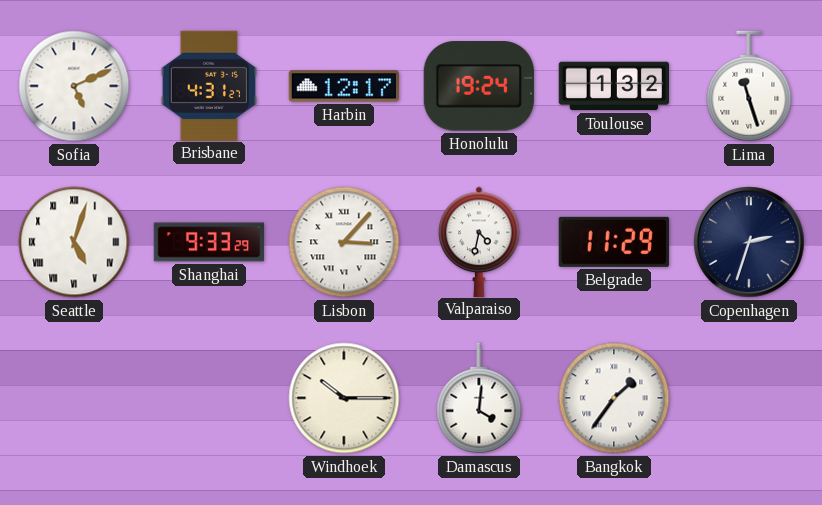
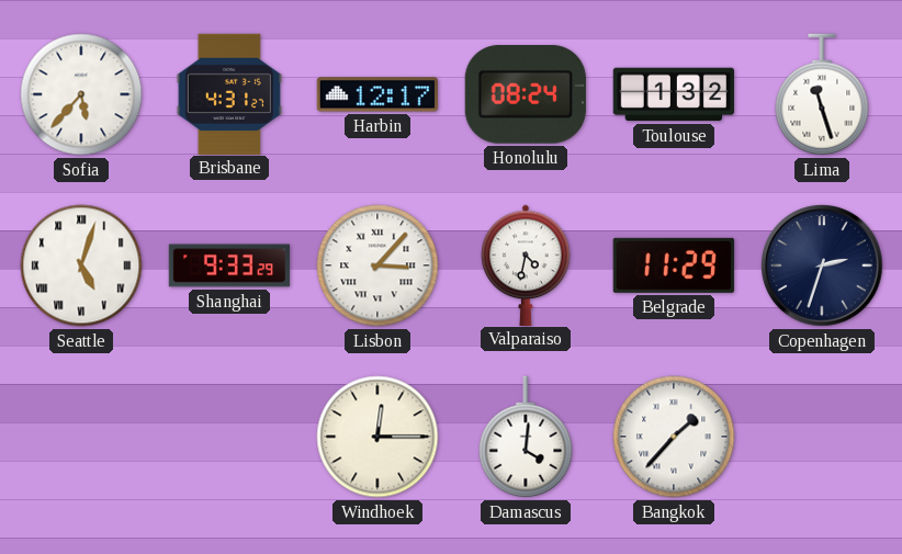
Sofia: 5:11 -> 5:37 (81, 94)
Honolulu: 19:24 -> 08:24 (526, 94)
Windhoek: 10:15 -> 12:15 (377, 437)
Bangkok: 1:36 -> 1:37 (674, 437)
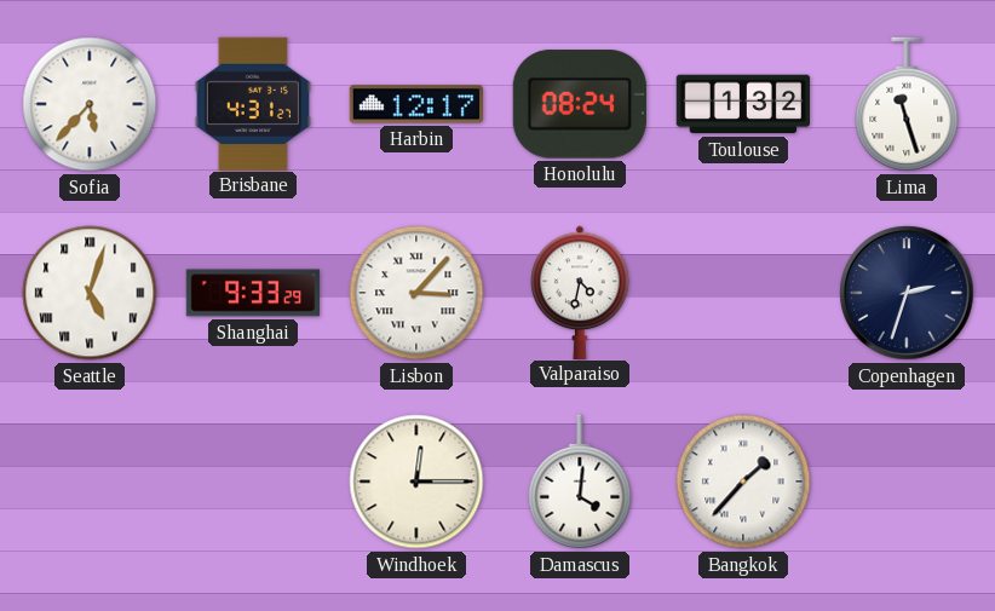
Belgrade: 11:29 -> none (674, 265)
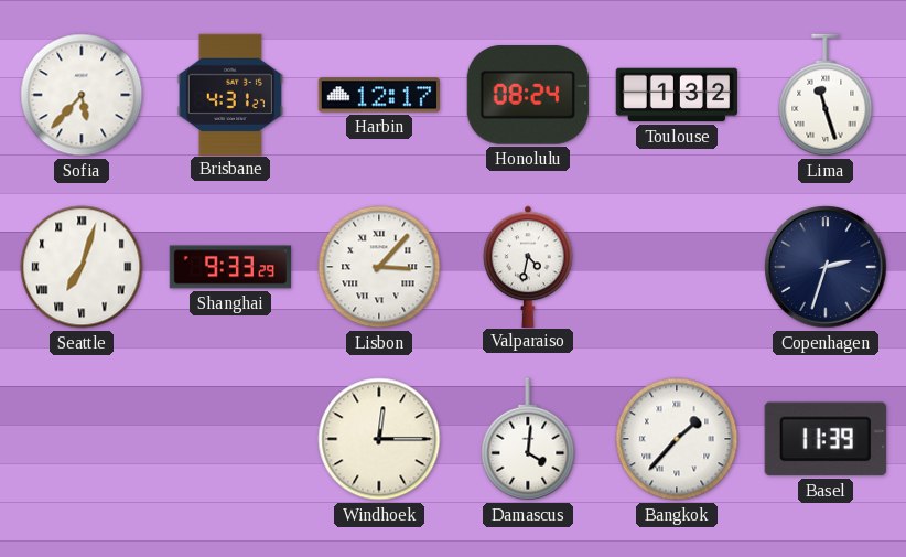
Seattle: 5:03 -> 7:03 (82, 267)
Basel: none -> 11:39 (826, 439)
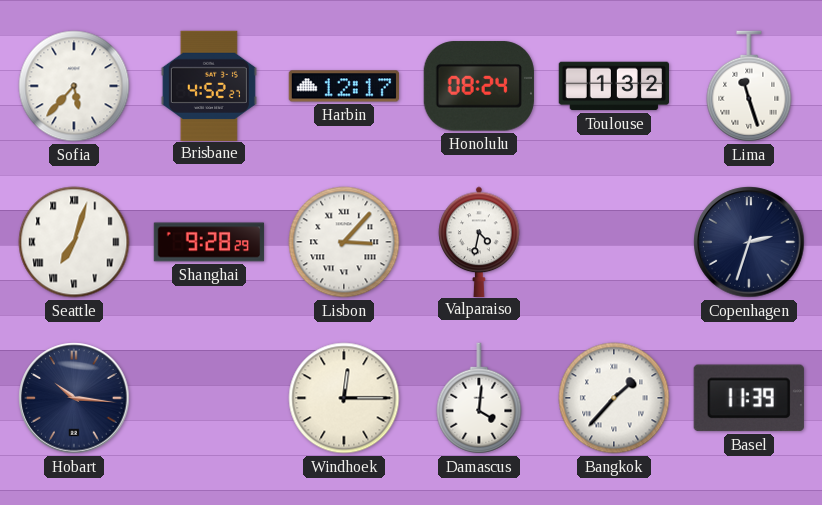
Brisbane: 4:31 -> 4:52 (209, 85)
Shanghai: 9:33 -> 9:28 (209, 242)
Hobart: none -> 10:16 (74, 398)
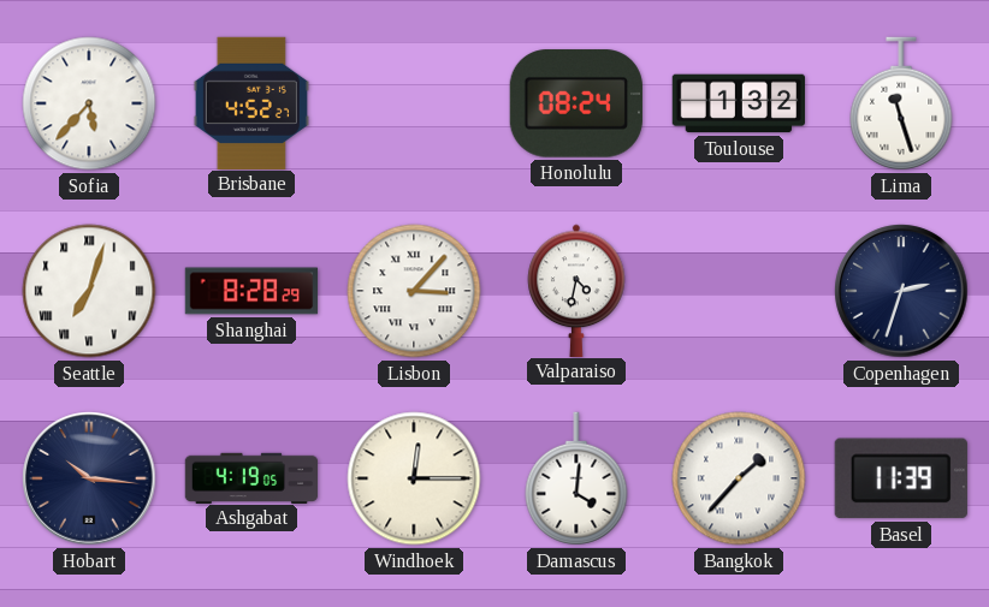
Harbin: 12:17 -> none (343, 86)
Shanghai: 9:28 -> 8:28 (251, 291)
Ashgabat: none -> 4:19 (251, 477)
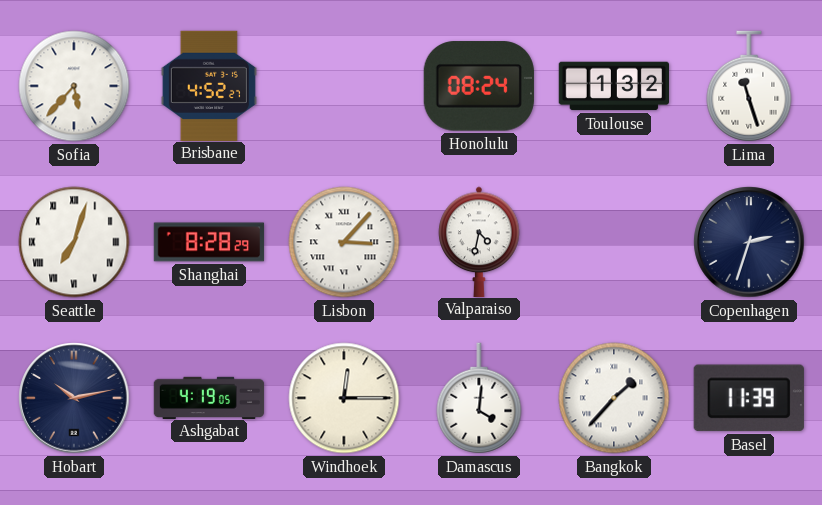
Hobart: 10:16 -> 10:13 (74, 398)
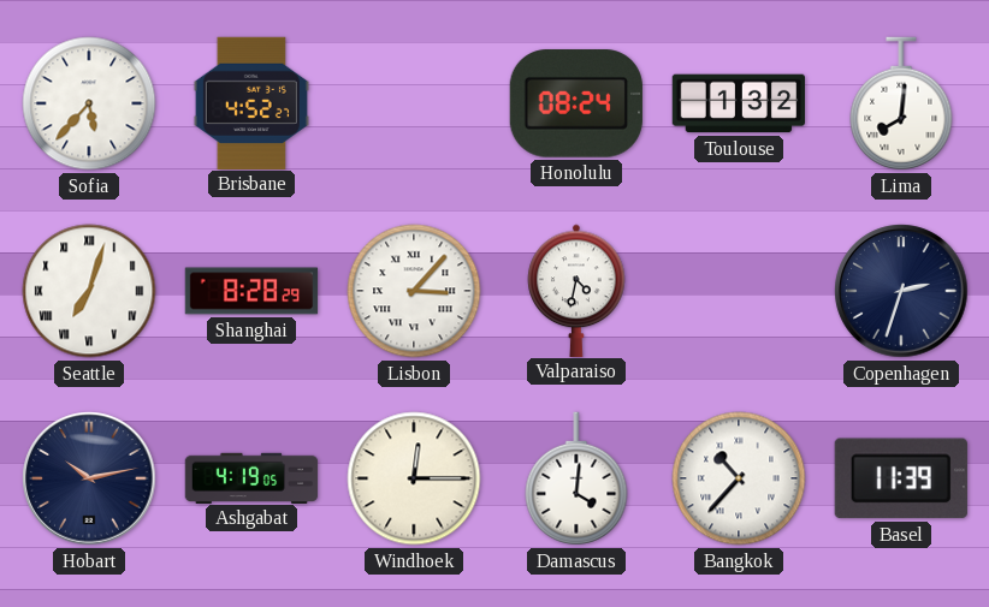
Lima: 11:27 -> 8:01 (901, 103)
Bangkok: 1:37 -> 10:37 (739, 478)
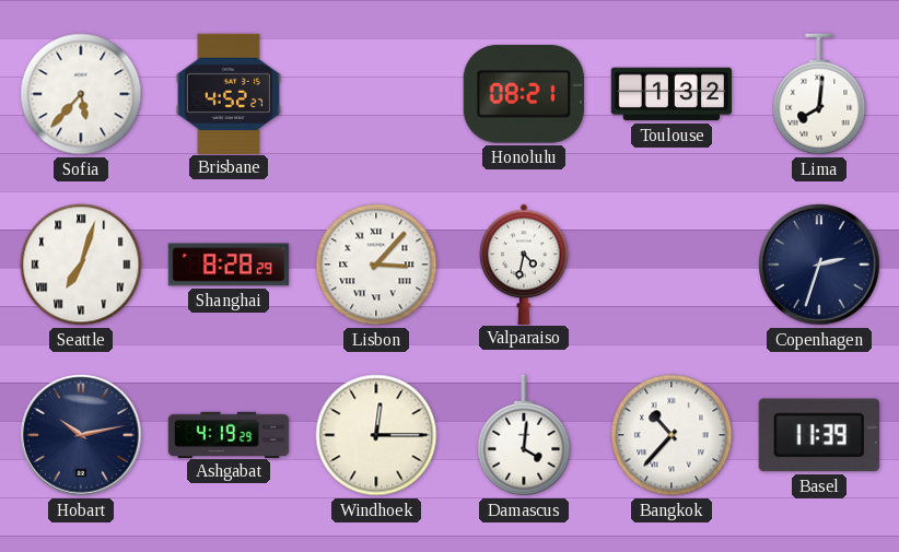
Honolulu: 08:24 -> 08:21 (524, 94)
Ashgabat: 4:19:05 -> 4:19:29 (229, 434)
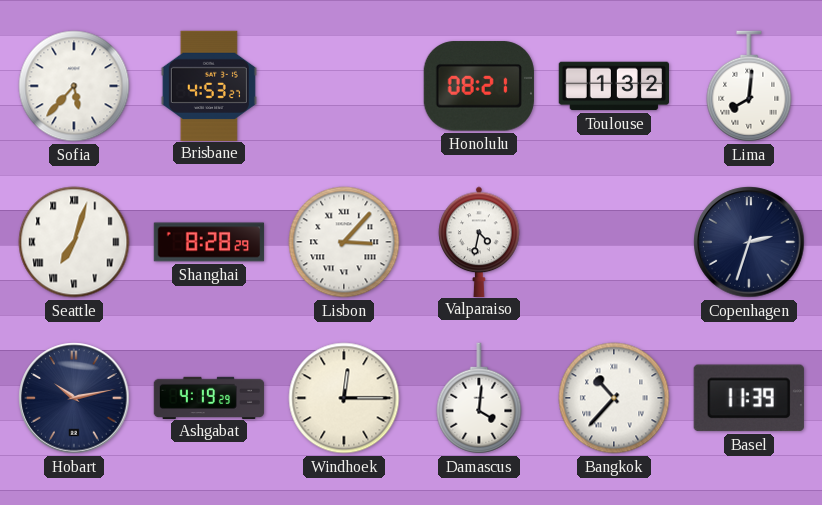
Brisbane: 4:52 -> 4:53 (209, 85)
